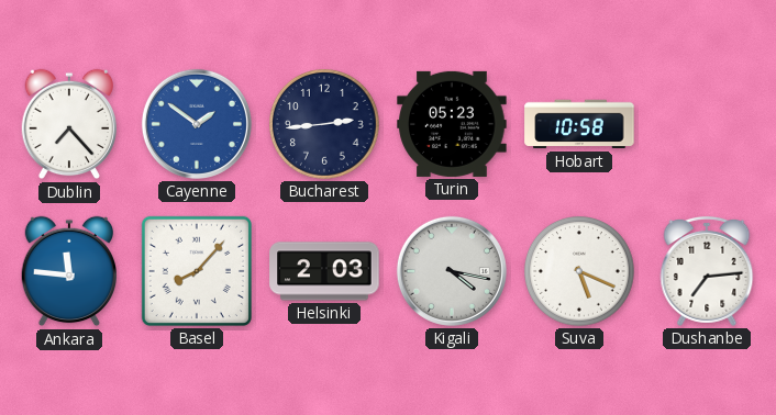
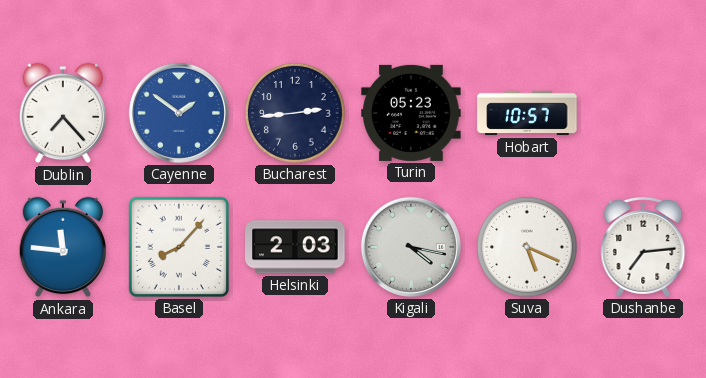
Hobart: 10:58 -> 10:57 (527, 113)
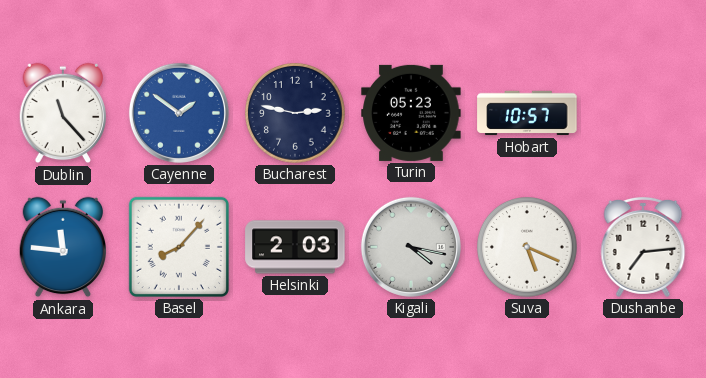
Dublin: 7:23 -> 11:23 (63, 113)
Bucharest: 2:44 -> 2:47 (296, 114)
